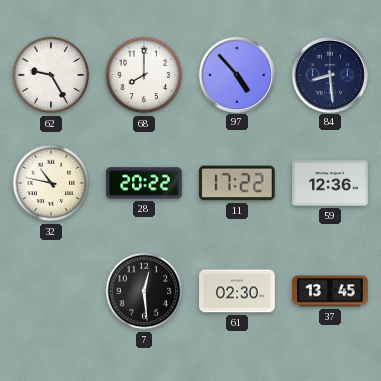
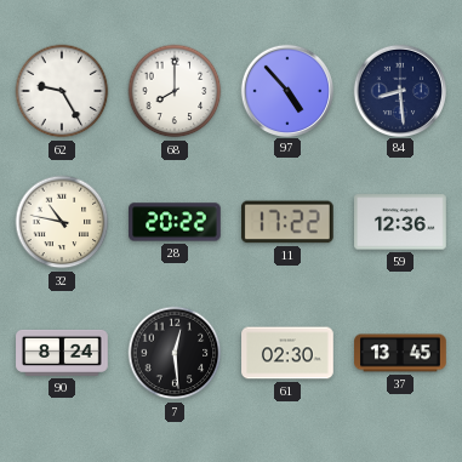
90: none -> 8:24 (62, 353)
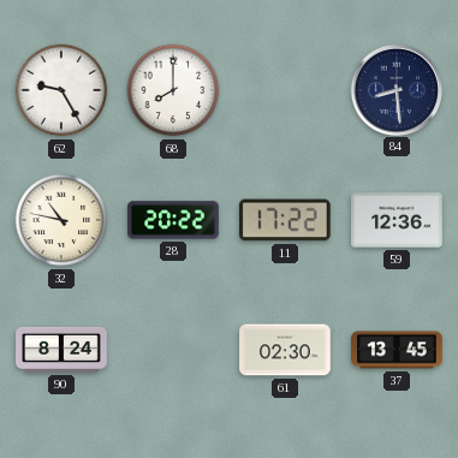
97: 4:53 -> none (286, 90)
7: 12:29 -> none (175, 353)
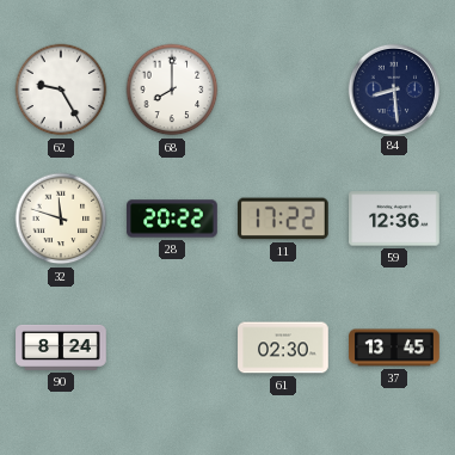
32: 10:47 -> 11:48 (61, 219)
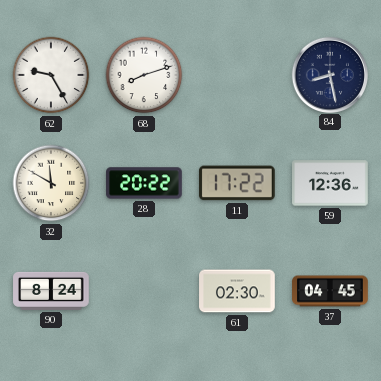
68: 8:00 -> 8:12 (144, 75)
84: 8:29 -> 8:28 (329, 74)
32: 11:48 -> 11:50 (51, 183)
37: 13:45 -> 04:45 (330, 291)
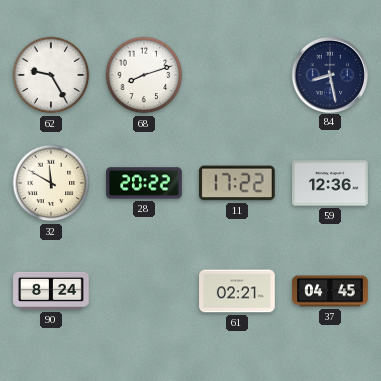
61: 02:30 -> 02:21 (237, 291)
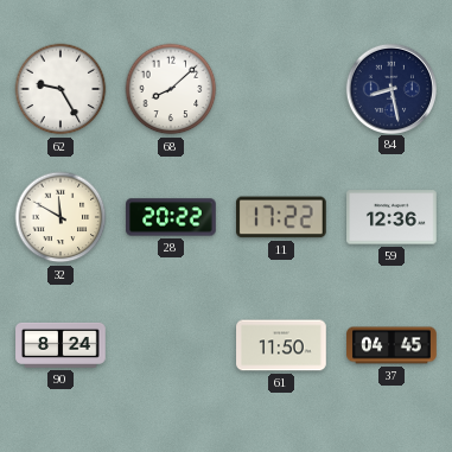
68: 8:12 -> 8:08 (171, 89)
61: 02:21 -> 11:50 (281, 345)
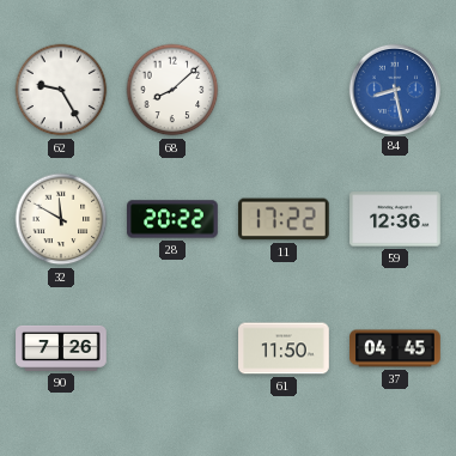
84 dial: navy -> blue (394, 89)
90: 8:24 -> 7:26 (61, 348)
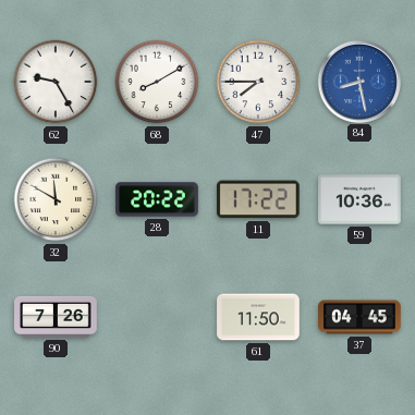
68: 8:08 -> 8:10 (157, 82)
47: none -> 7:45 (258, 82)
59: 12:36 -> 10:36 (359, 199)
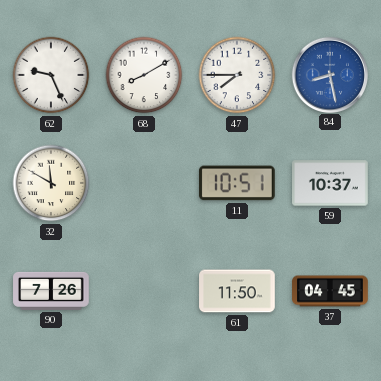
62: 9:25 -> 9:26 (51, 75)
28: 20:22 -> none (157, 199)
11: 17:22 -> 10:51 (238, 183)
59: 10:36 -> 10:37 (330, 183)
